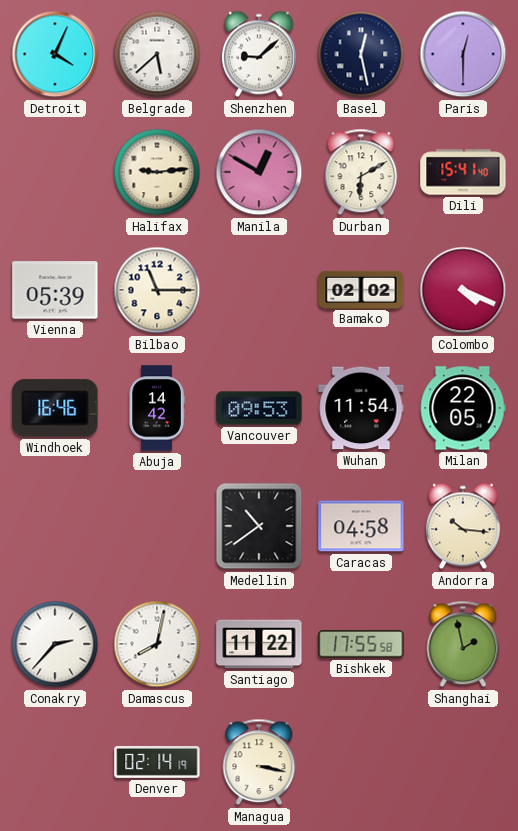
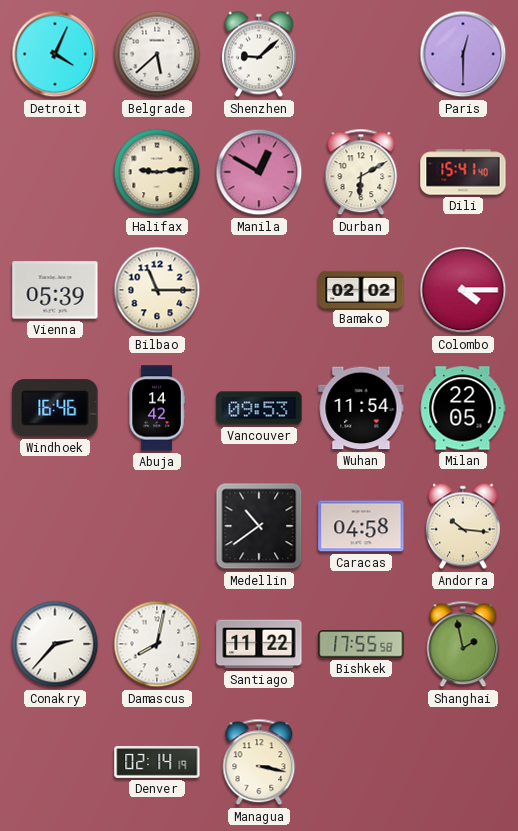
Basel: 12:28 -> none (361, 54)
Colombo: 4:19 -> 4:15 (463, 290)
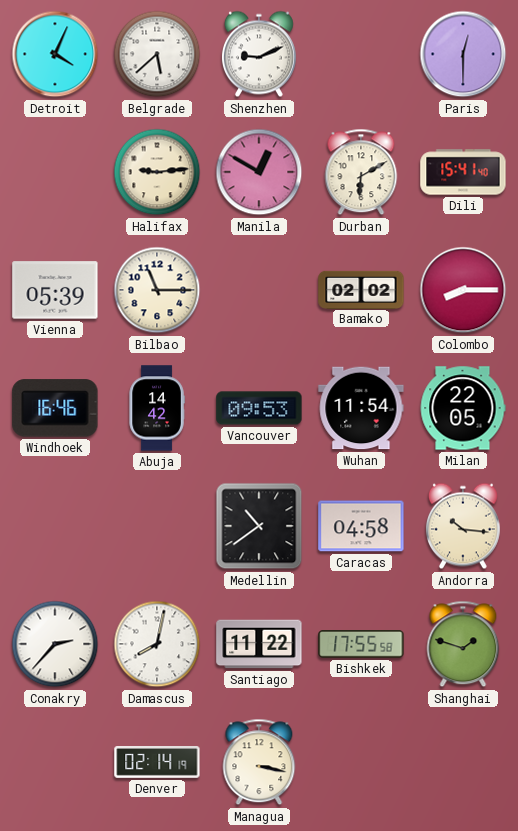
Shenzhen: 9:08 -> 9:11 (259, 54)
Colombo: 4:15 -> 8:15 (463, 290)
Shanghai: 1:58 -> 1:48 (463, 644)
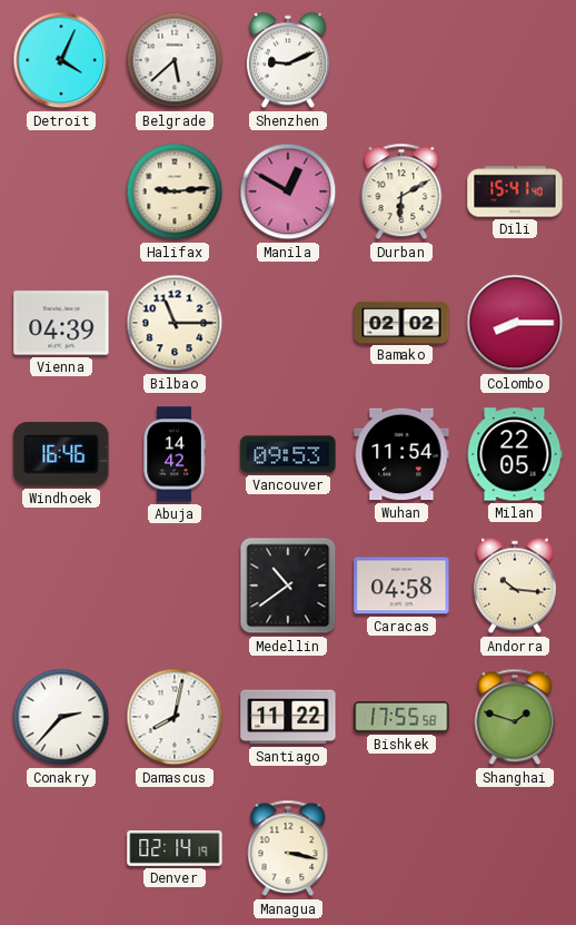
Paris: 12:30 -> none (463, 54)
Vienna: 05:39 -> 04:39 (61, 323)
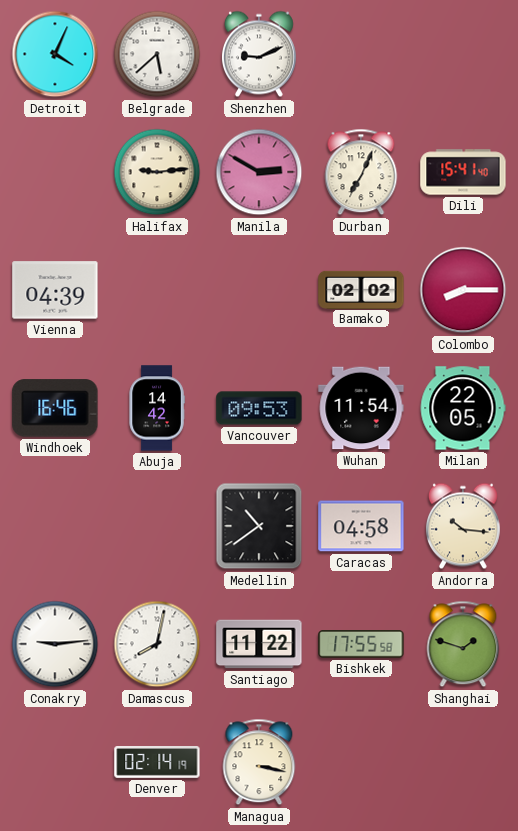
Manila: 12:50 -> 2:50 (259, 172)
Durban: 6:10 -> 7:04 (361, 172)
Bilbao: 11:15 -> none (175, 323)
Conakry: 2:37 -> 9:14 (55, 644)
